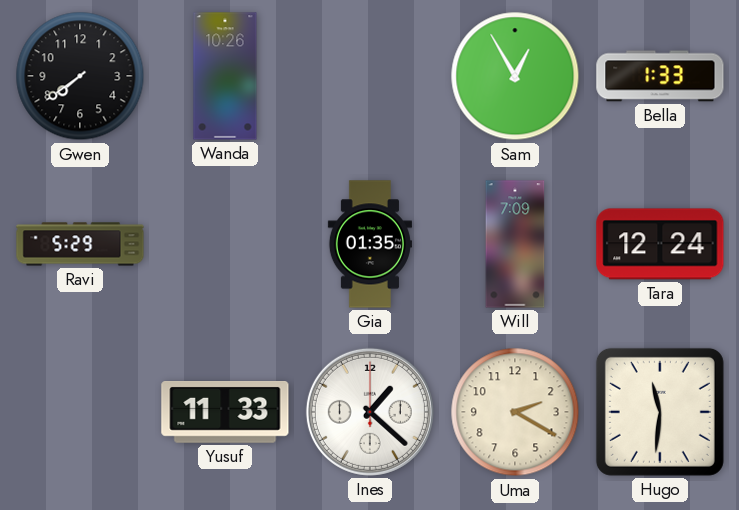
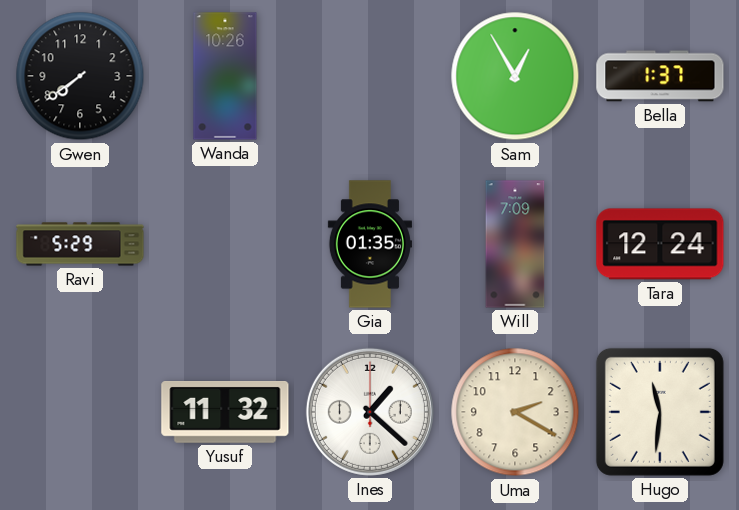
Bella: 1:33 -> 1:37 (660, 76)
Yusuf: 11:33 -> 11:32 (225, 413)
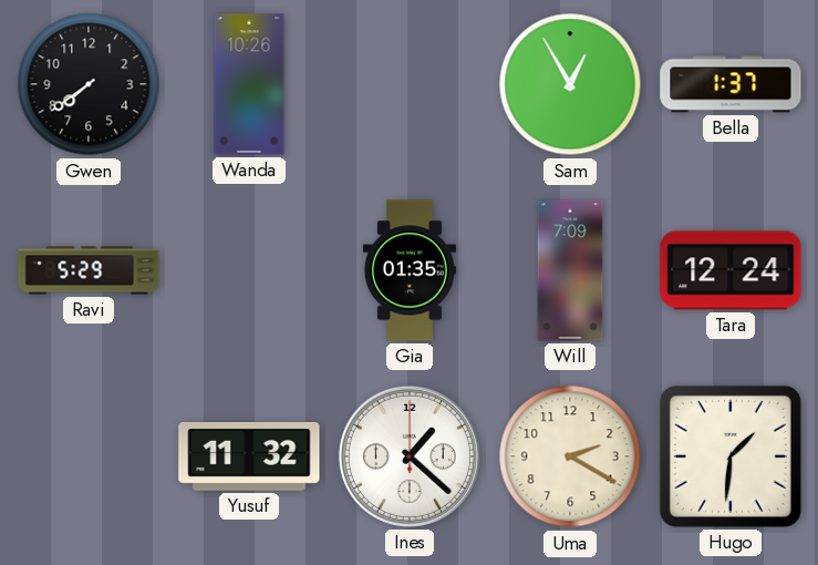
Hugo: 11:31 -> 1:31 (731, 456)
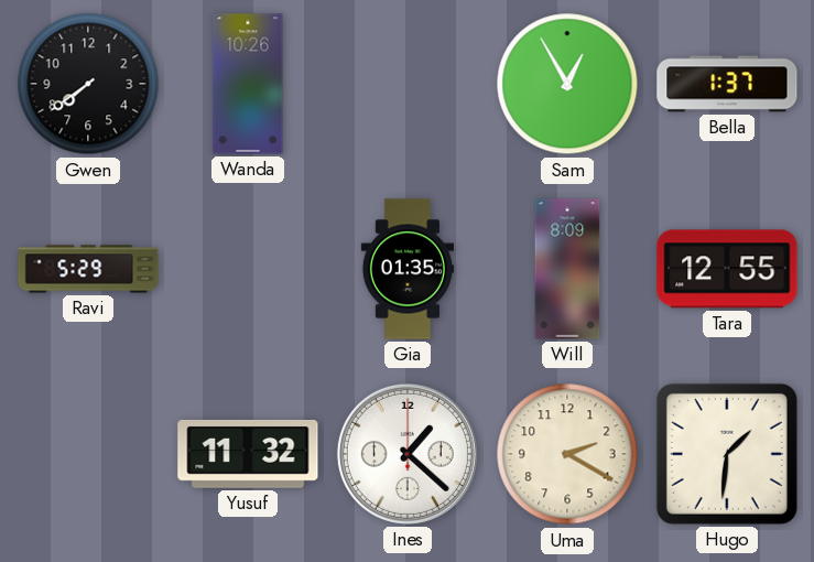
Will: 7:09 -> 8:09 (567, 269)
Tara: 12:24 -> 12:55 (727, 269)
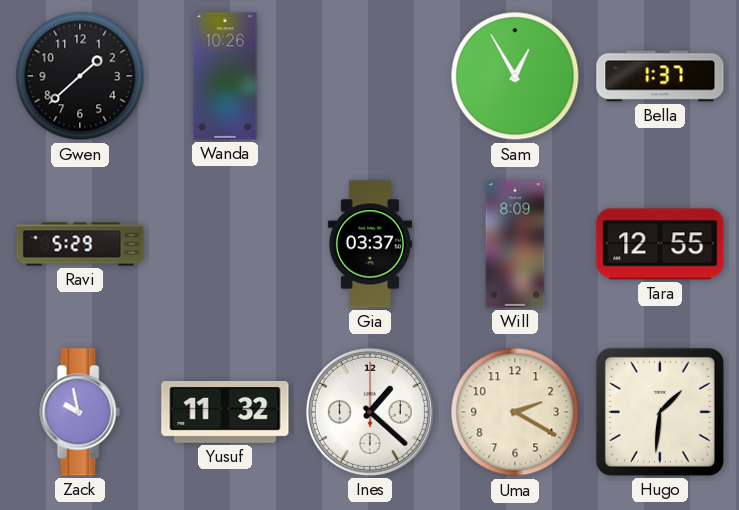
Gwen: 7:39 -> 1:38 (80, 76)
Gia: 01:35 -> 03:37 (370, 244)
Zack: none -> 9:58 (80, 412)
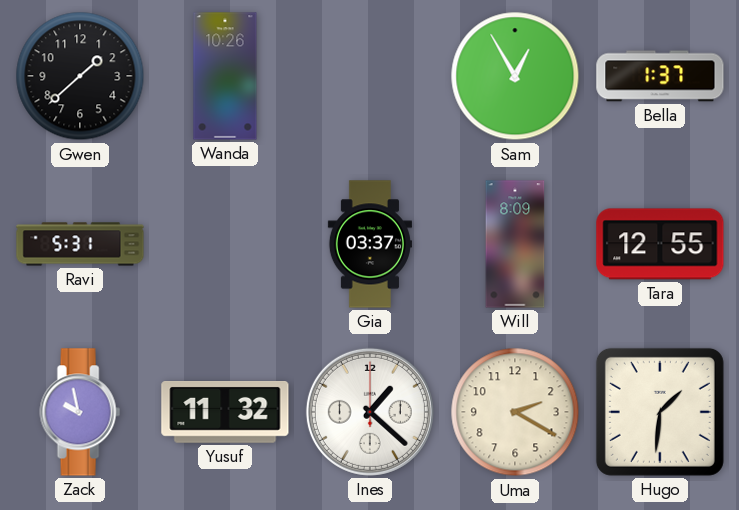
Ravi: 5:29 -> 5:31 (80, 244)
